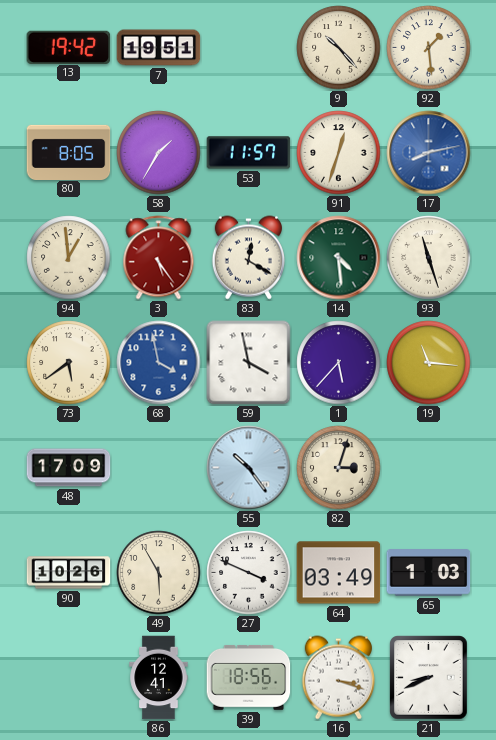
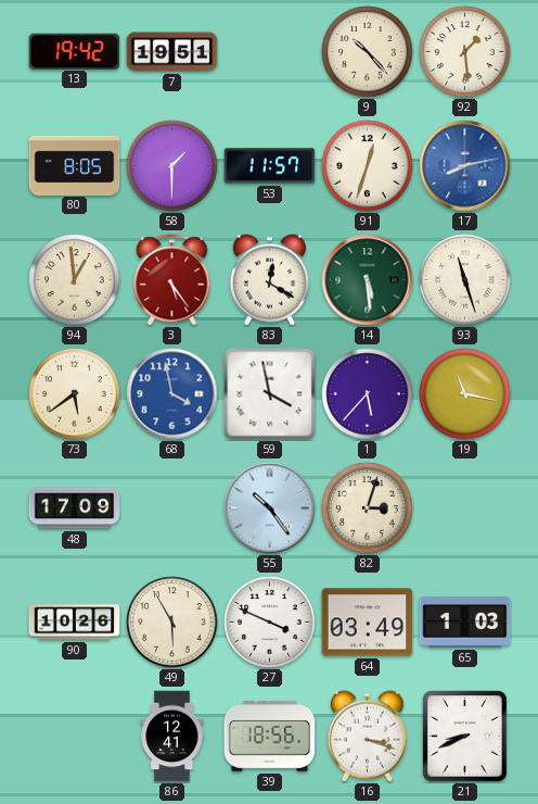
58: 1:35 -> 1:30 (172, 166)
14: 4:29 -> 5:29 (368, 280)
19: 11:16 -> 11:17 (465, 394)
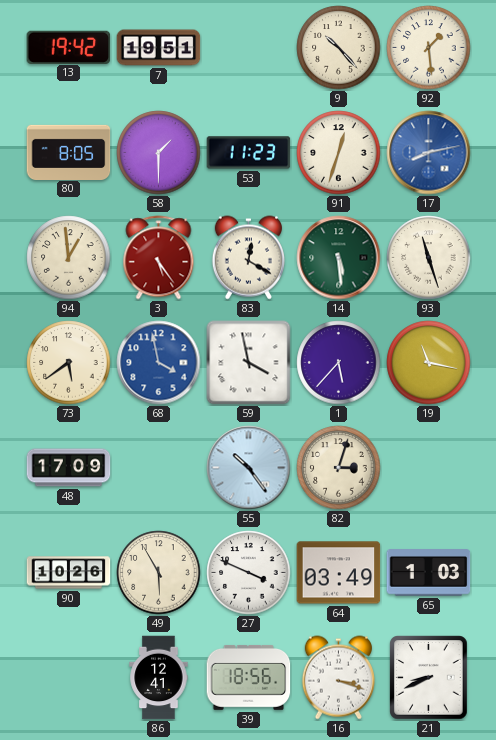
53: 11:57 -> 11:23 (249, 153)
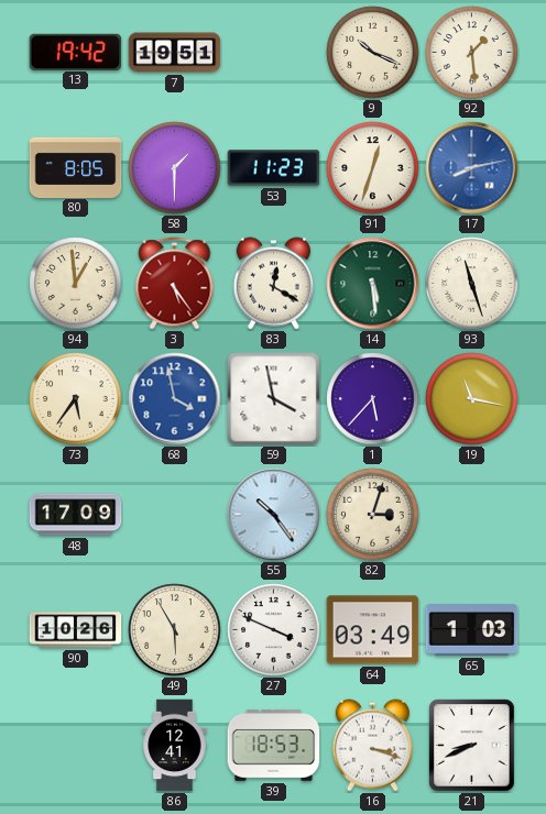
9: 10:23 -> 10:19 (373, 53)
73: 5:39 -> 5:36 (76, 399)
39: 18:56 -> 18:53 (274, 745)
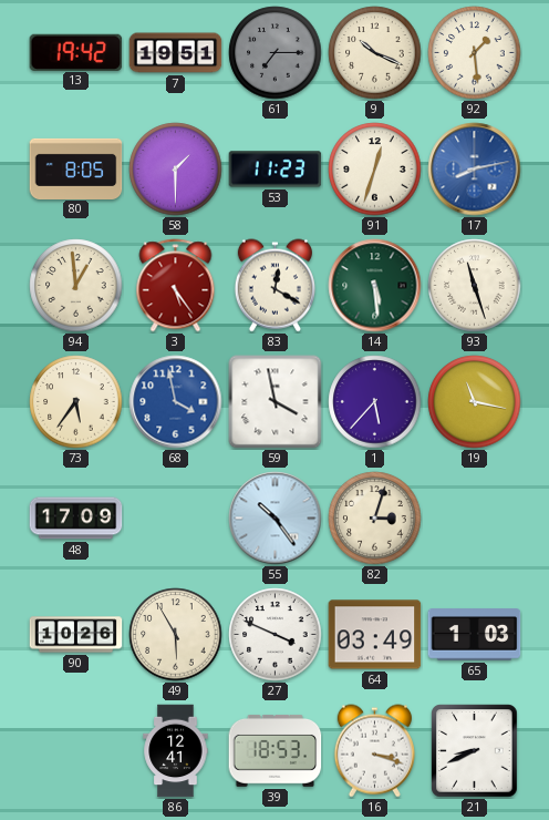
61: none -> 7:15 (276, 53)
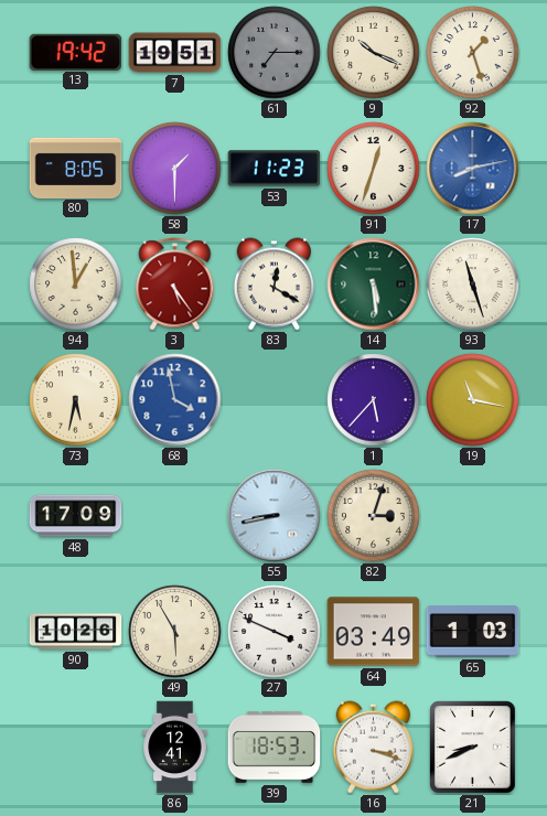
92: 1:29 -> 1:27 (473, 53)
73: 5:36 -> 5:32 (76, 400)
59: 3:58 -> none (276, 402)
55: 10:24 -> 8:43 (275, 516)
